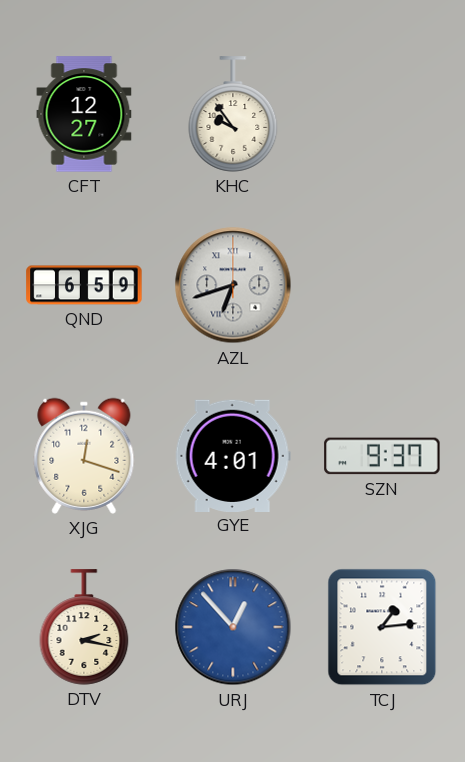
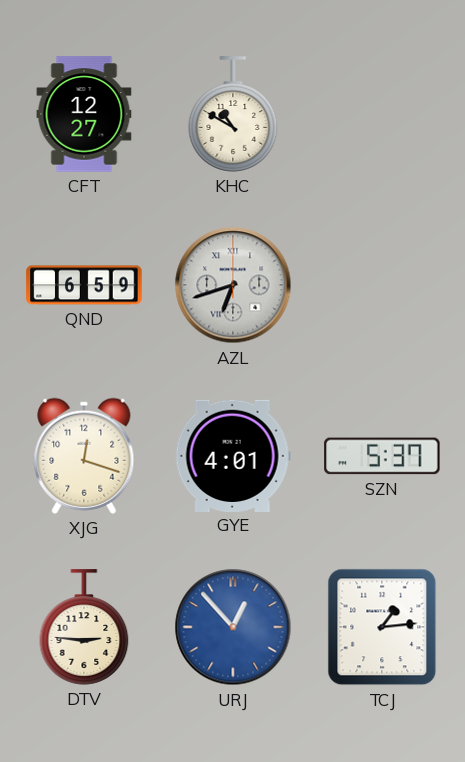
KHC: 9:54 -> 10:50 (233, 114)
SZN: 9:37 -> 5:37 (382, 456)
DTV: 2:17 -> 2:46 (84, 627)
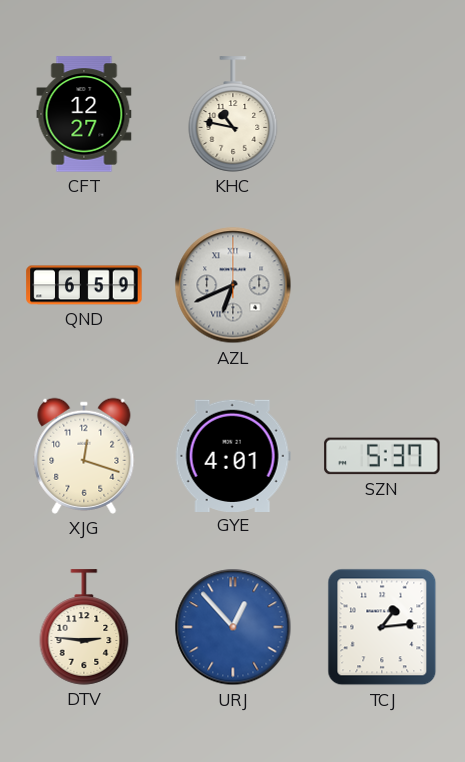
KHC: 10:50 -> 10:47 (233, 114)
AZL: 6:42 -> 6:41 (233, 285)
